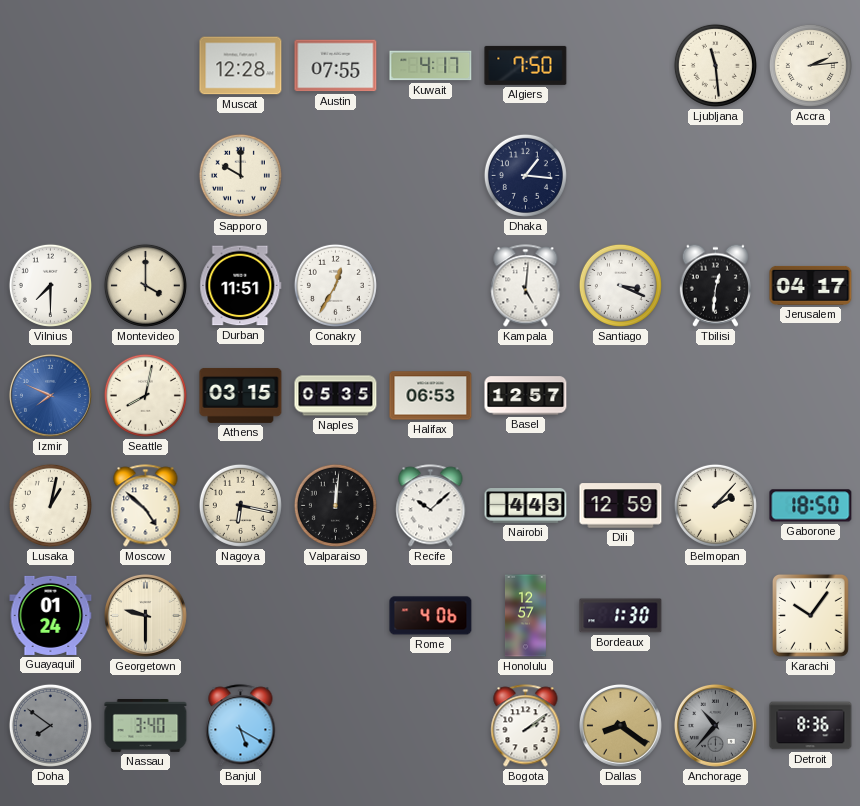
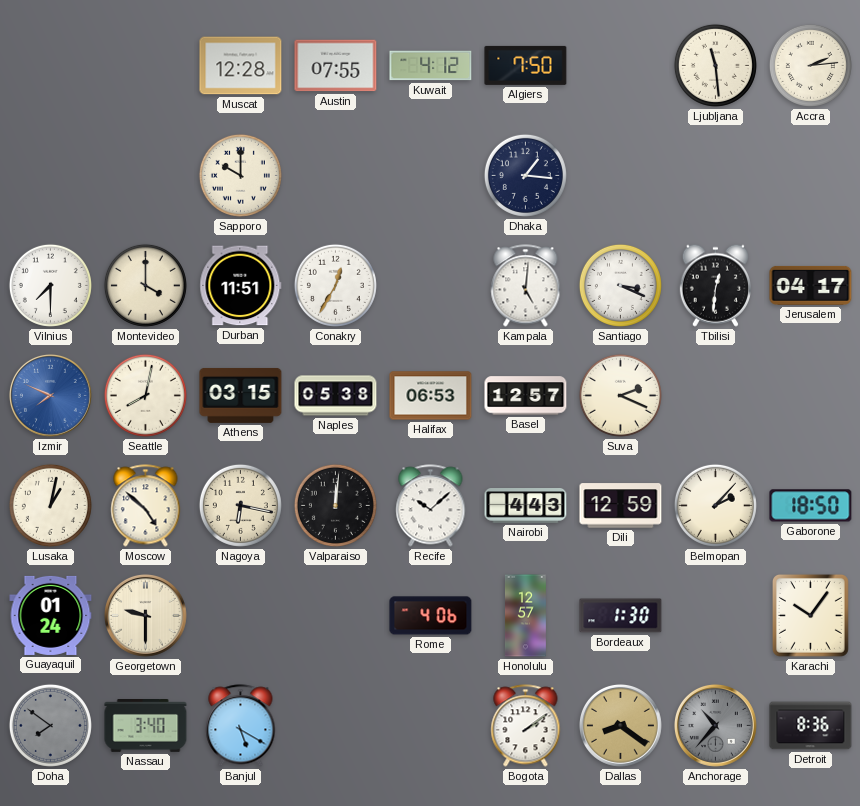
Kuwait: 4:17 -> 4:12 (431, 66)
Naples: 05:35 -> 05:38 (336, 396)
Suva: none -> 2:19 (620, 395)
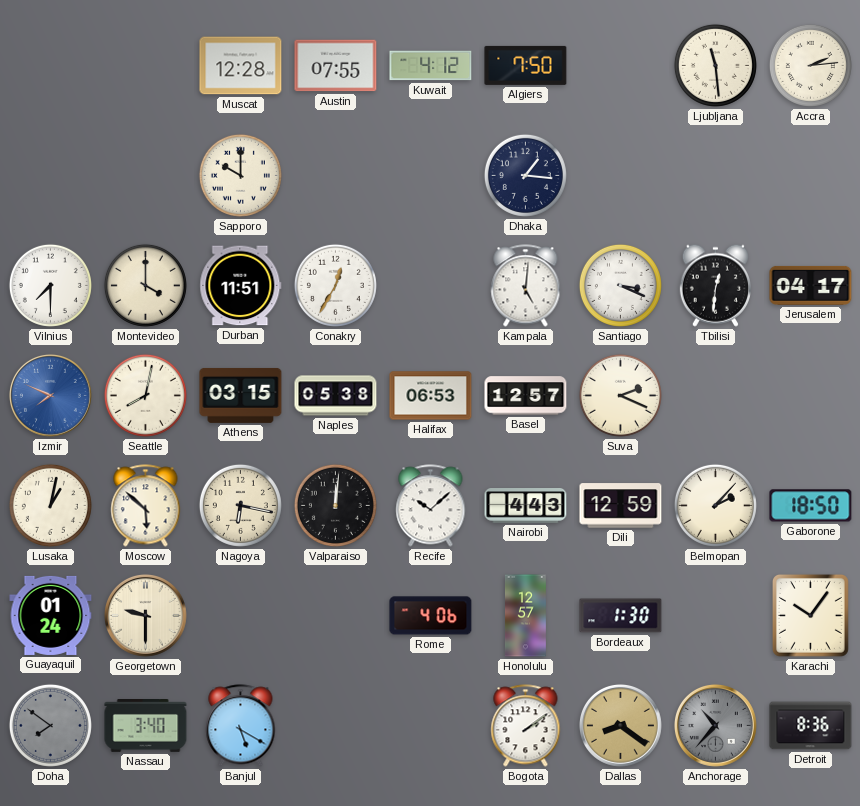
Moscow: 4:52 -> 5:52 (146, 506)
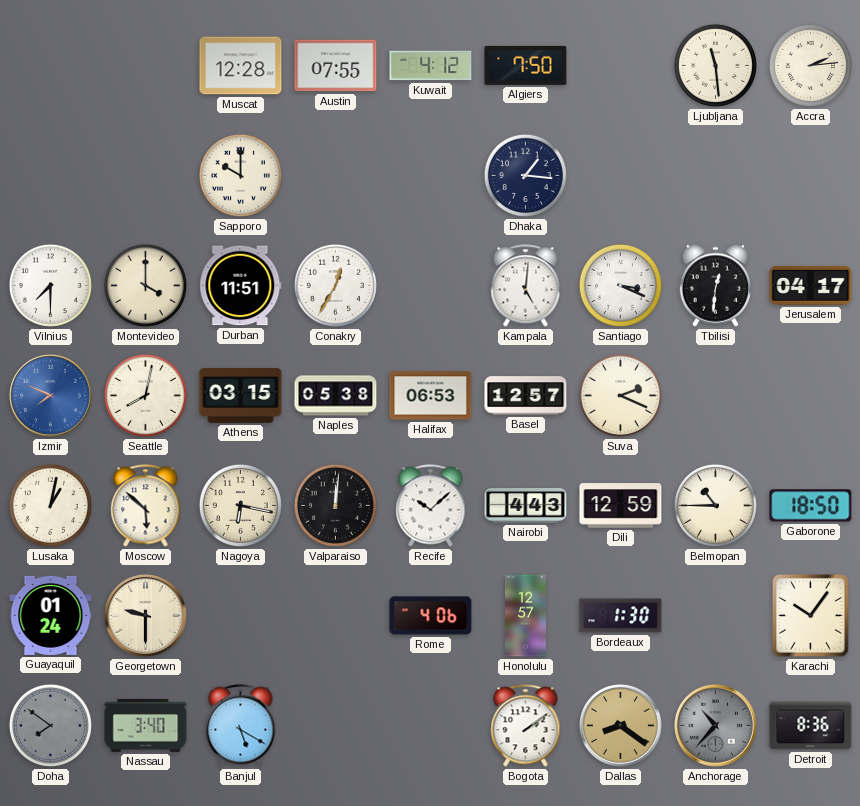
Belmopan: 2:07 -> 10:45 (715, 505)
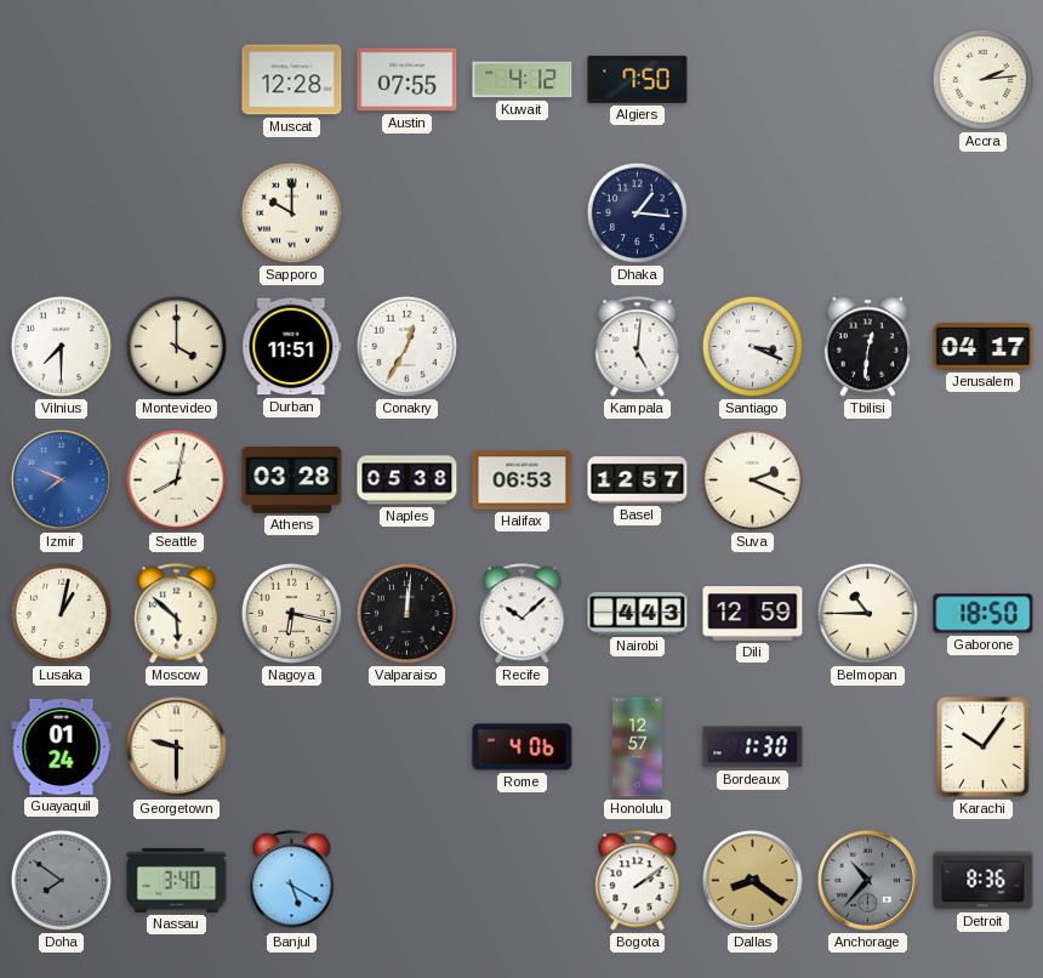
Ljubljana: 11:29 -> none (715, 65)
Athens: 03:15 -> 03:28 (292, 479)
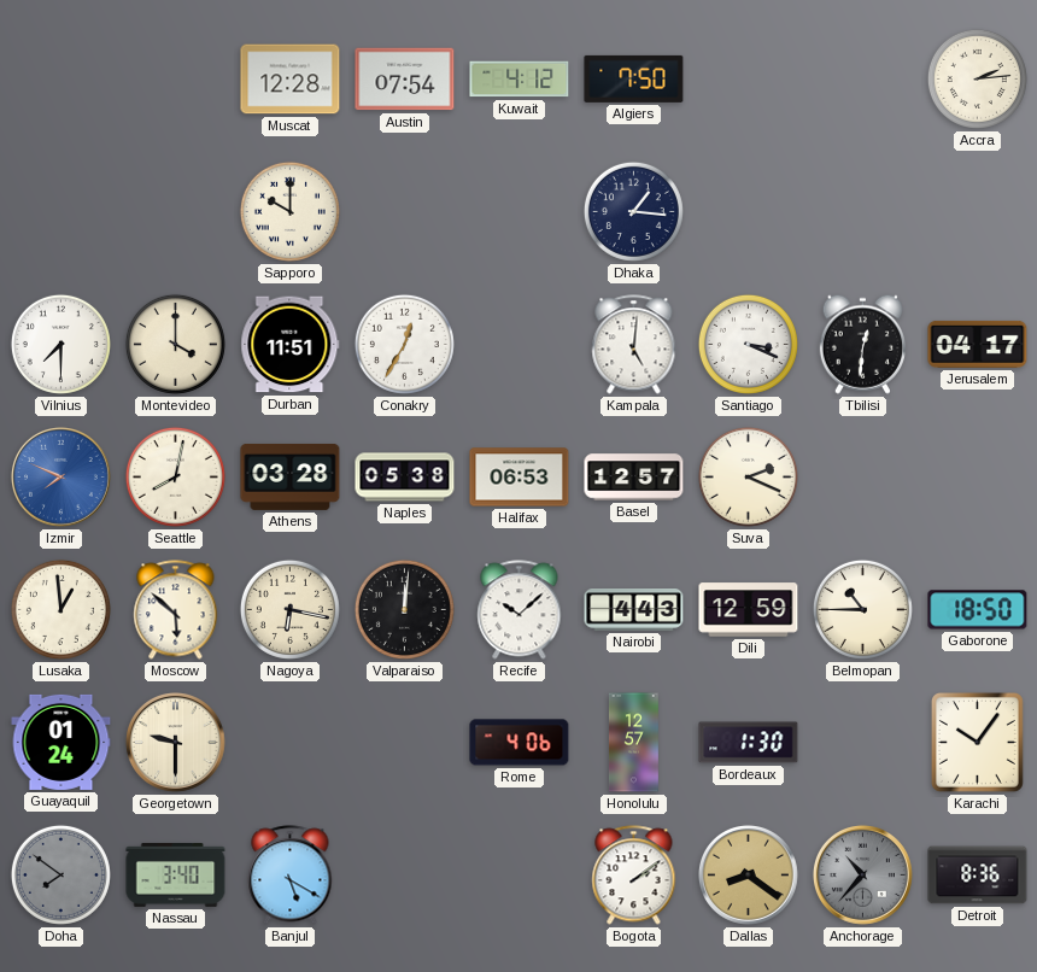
Austin: 07:55 -> 07:54 (405, 80)
Lusaka: 1:02 -> 12:59 (60, 609)
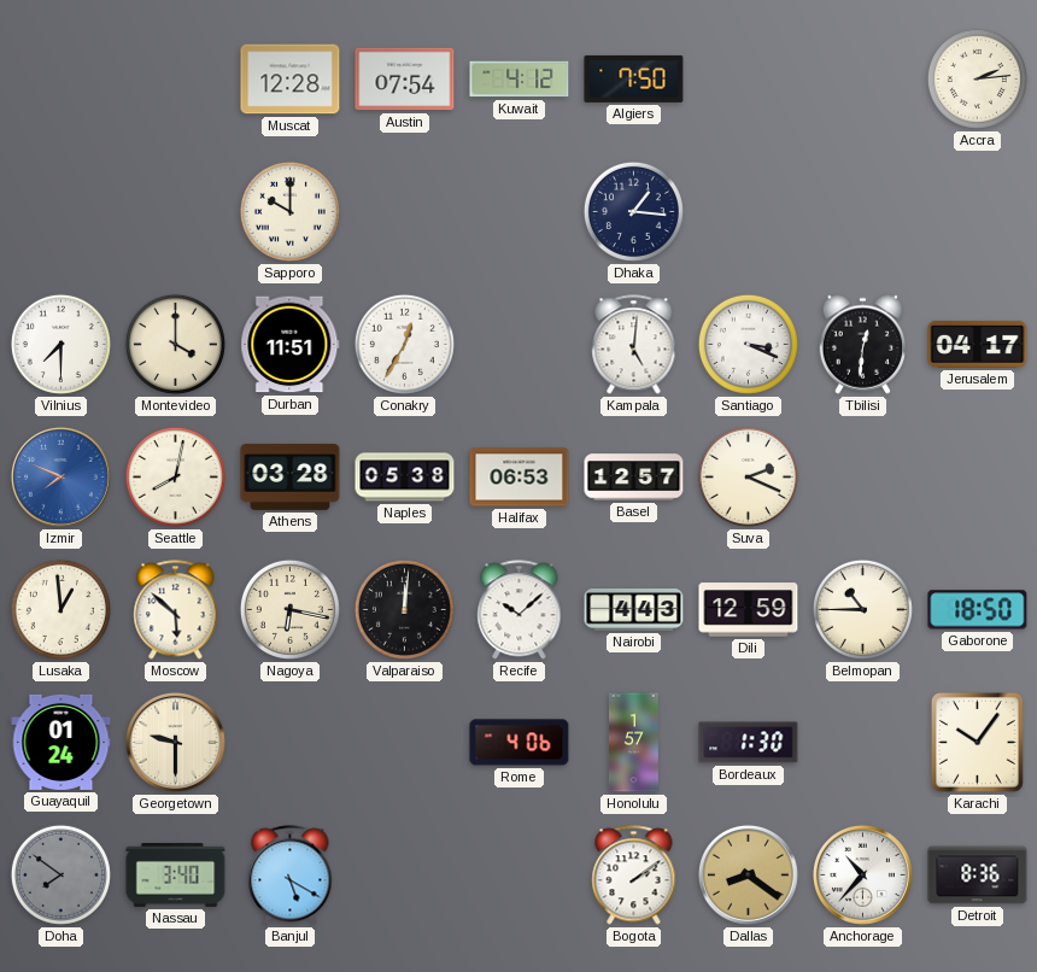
Honolulu: 12:57 -> 1:57 (634, 743)
Anchorage dial: grey -> white (862, 874)
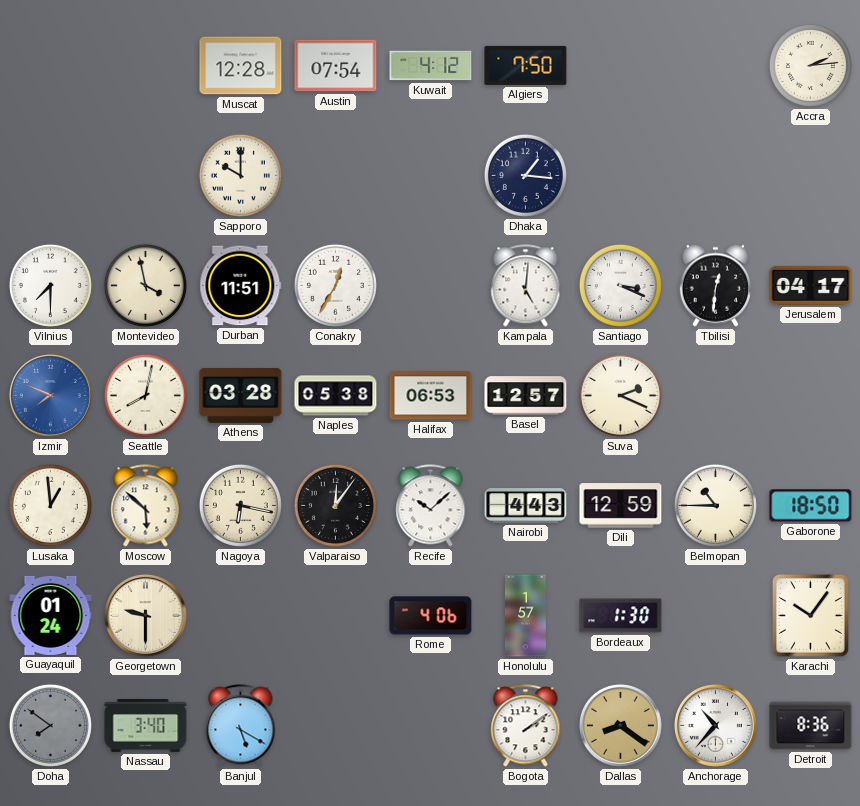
Montevideo: 4:00 -> 3:58 (145, 285)
Valparaiso: 12:01 -> 12:06 (335, 505)
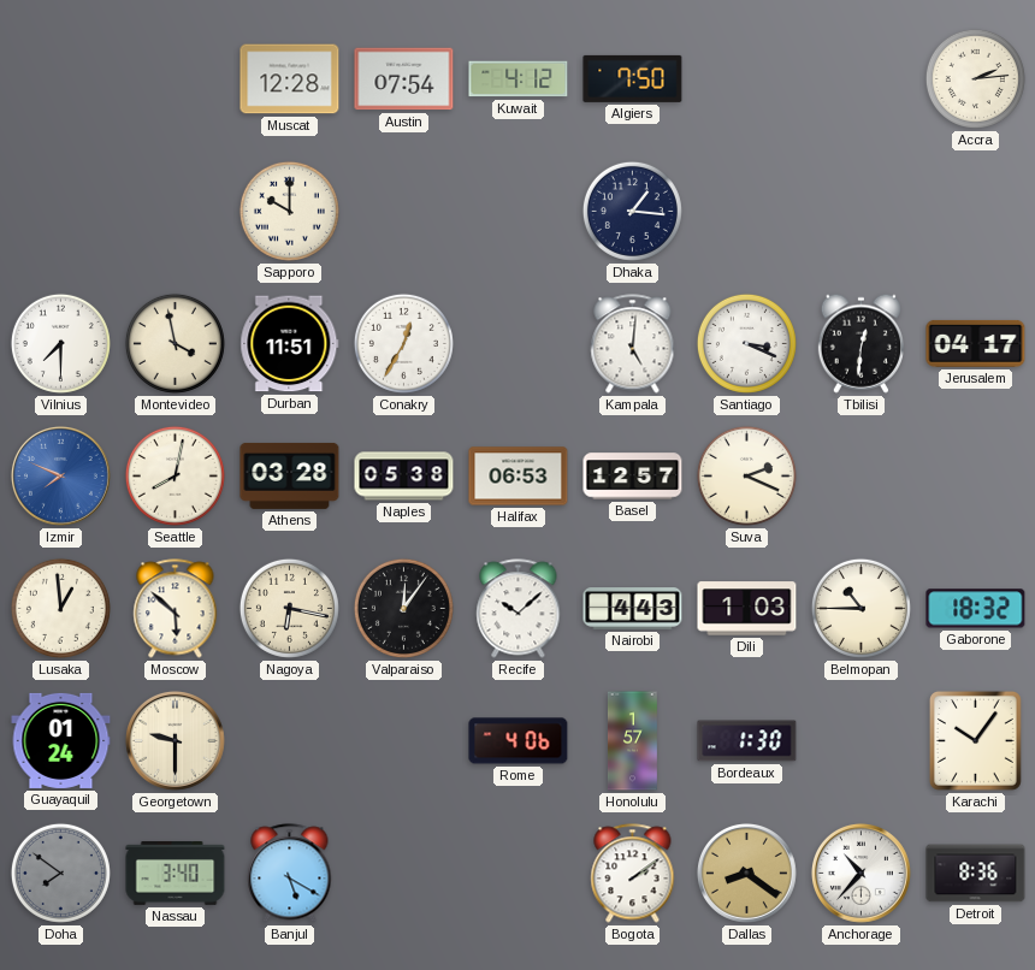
Dili: 12:59 -> 1:03 (747, 609)
Gaborone: 18:50 -> 18:32 (976, 609)
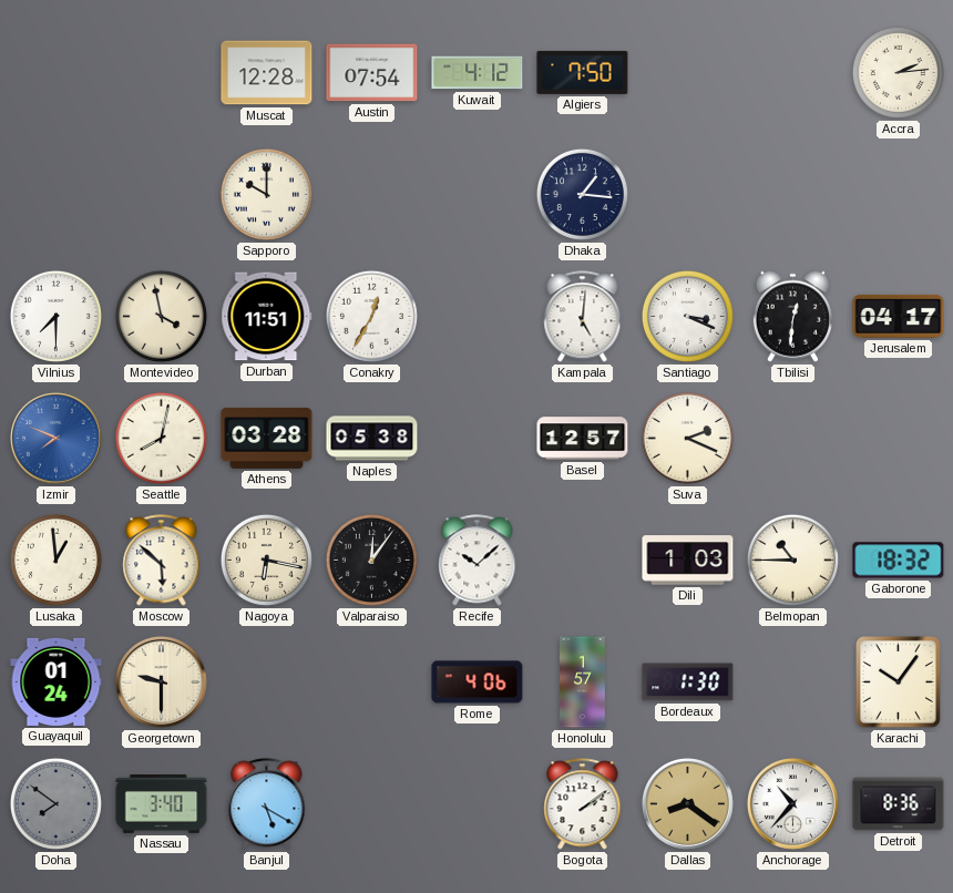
Halifax: 06:53 -> none (519, 477)
Nairobi: 4:43 -> none (633, 609)
